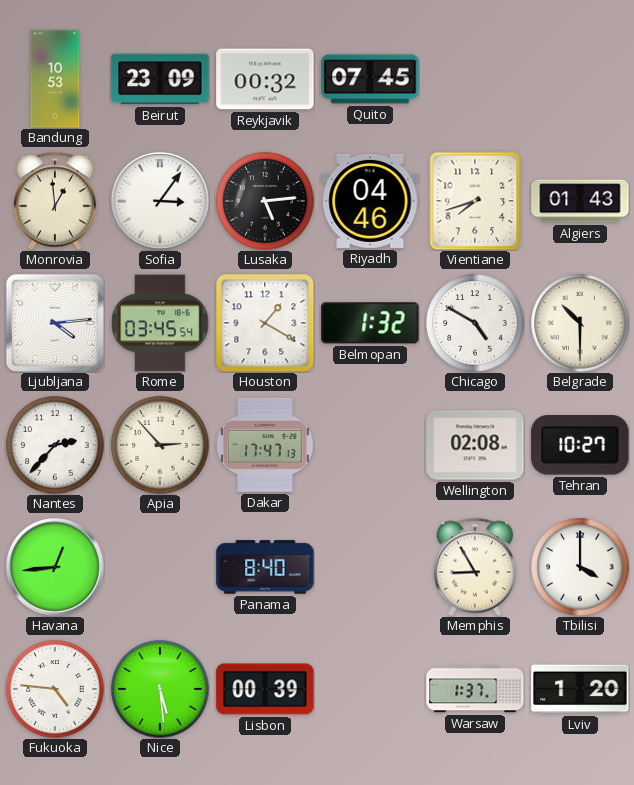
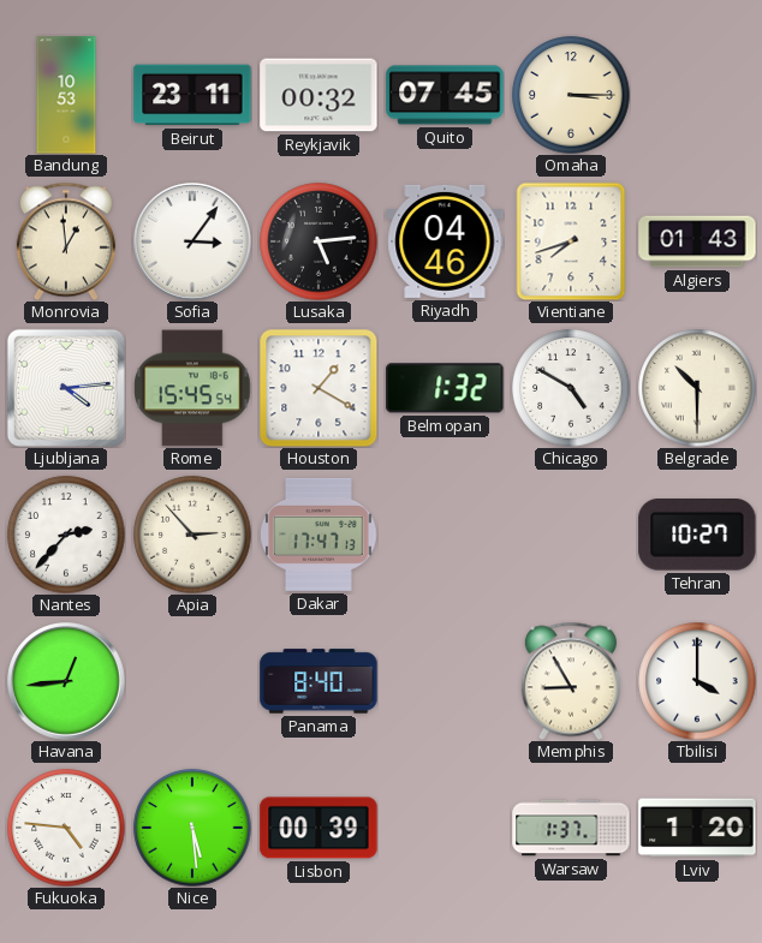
Beirut: 23:09 -> 23:11 (192, 95)
Omaha: none -> 3:15 (571, 95)
Rome: 03:45 -> 15:45 (192, 388)
Wellington: 02:08 -> none (475, 445)
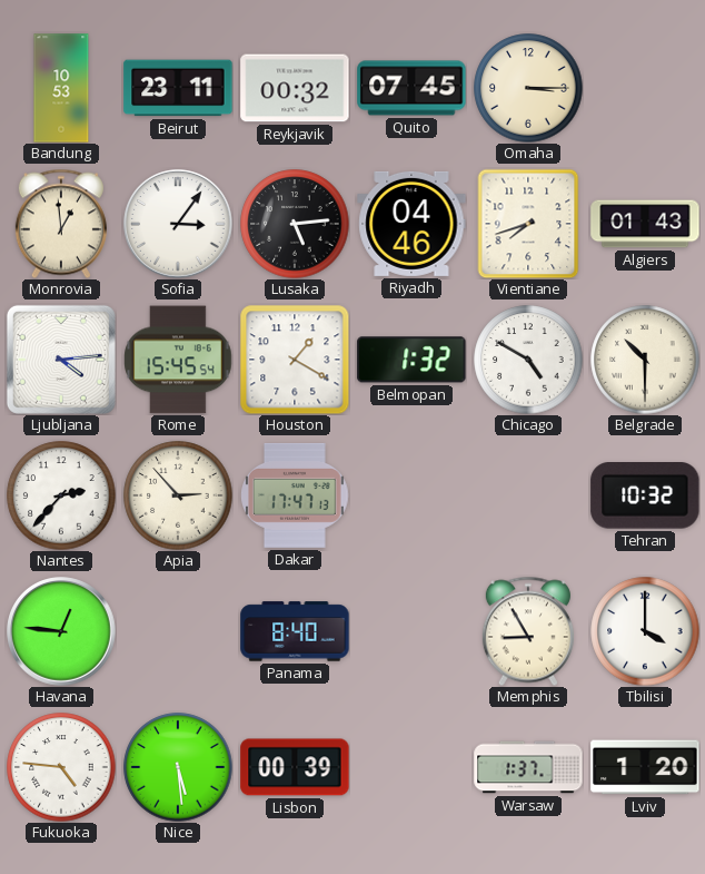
Tehran: 10:27 -> 10:32 (645, 497)
Havana: 12:44 -> 12:46 (61, 631)
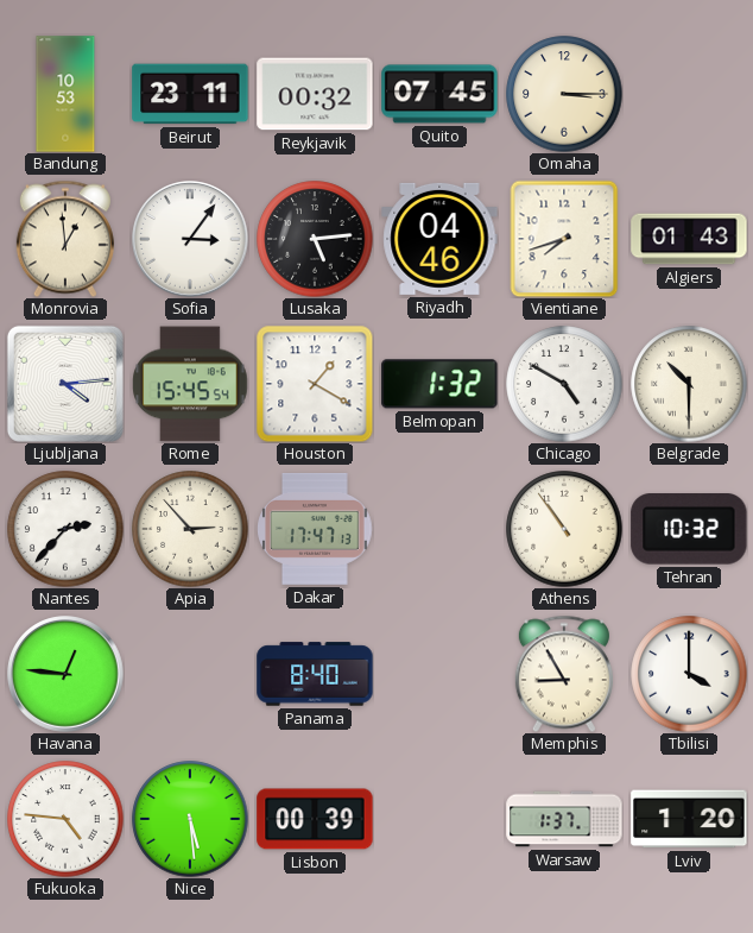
Athens: none -> 10:54 (564, 529)
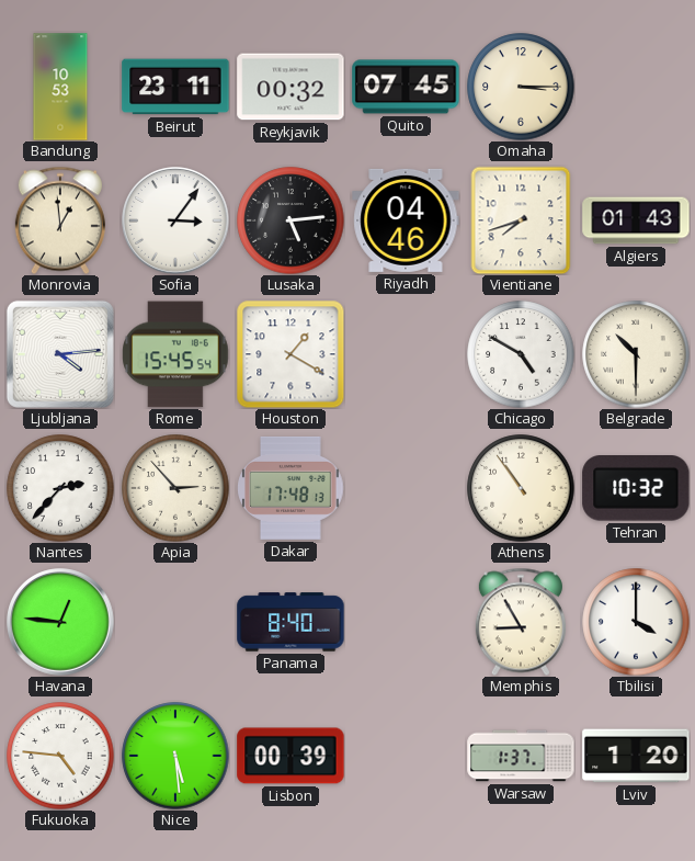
Belmopan: 1:32 -> none (439, 384)
Dakar: 17:47 -> 17:48 (290, 488)
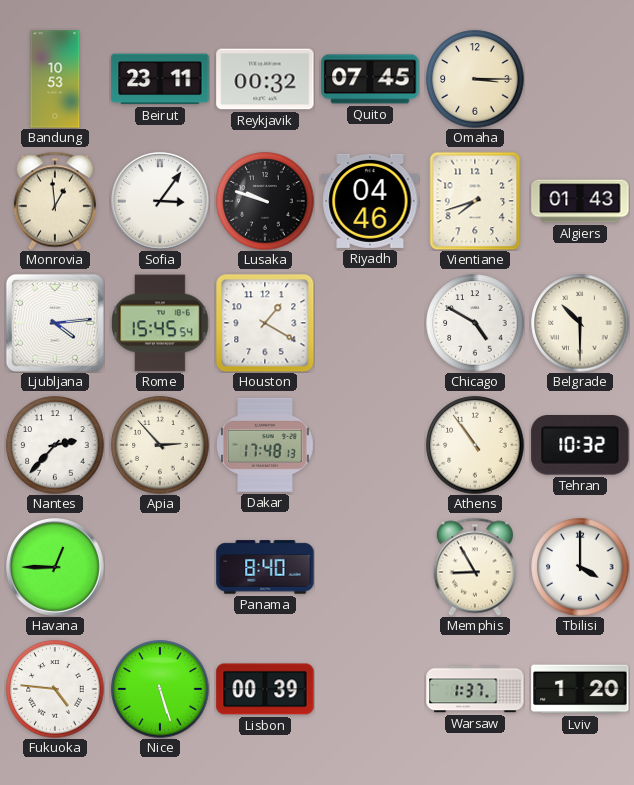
Lusaka: 5:14 -> 9:48 (265, 201)
Havana: 12:46 -> 12:45 (55, 567)
Nice: 5:29 -> 5:27 (160, 689)
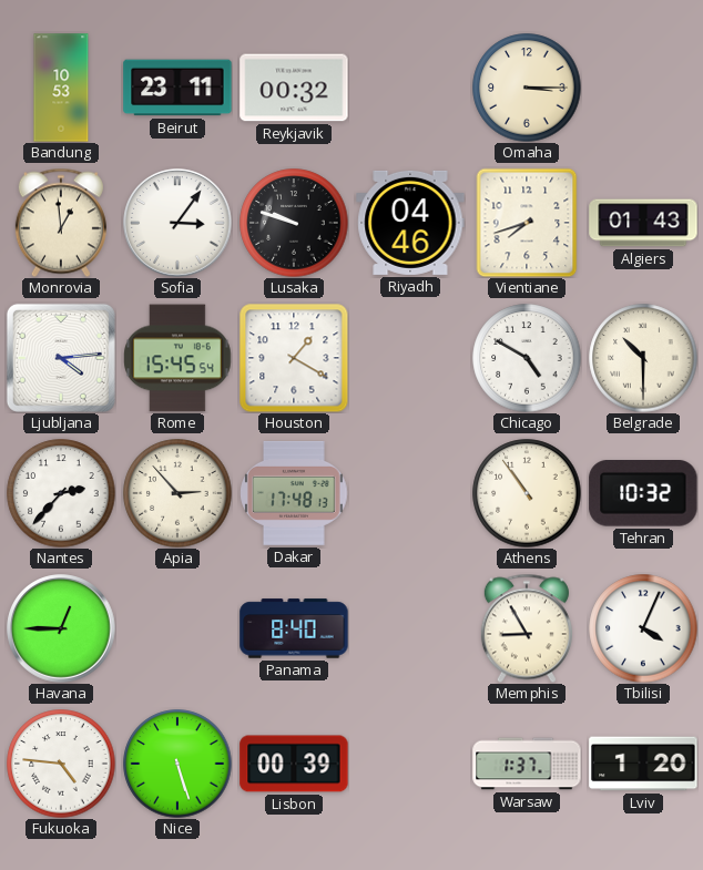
Quito: 07:45 -> none (370, 79)
Tbilisi: 4:00 -> 4:04 (643, 628)
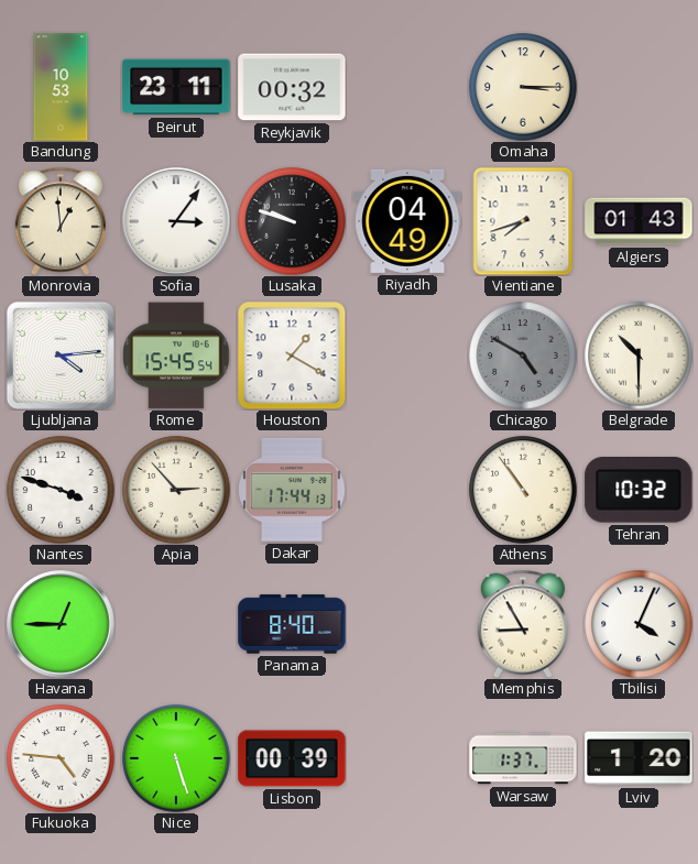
Riyadh: 04:46 -> 04:49 (407, 221)
Chicago dial: white -> grey (523, 356)
Nantes: 2:37 -> 3:48 (61, 490)
Dakar: 17:48 -> 17:44 (292, 490)
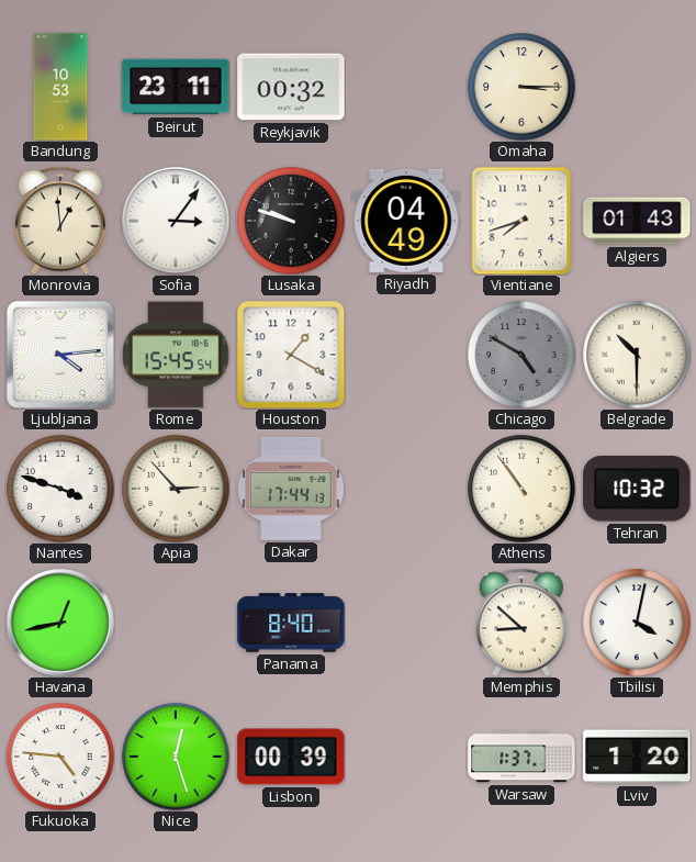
Havana: 12:45 -> 12:43 (60, 623)
Memphis: 8:55 -> 8:52 (521, 623)
Tbilisi: 4:04 -> 4:02 (637, 623)
Nice: 5:27 -> 12:27 (176, 757)
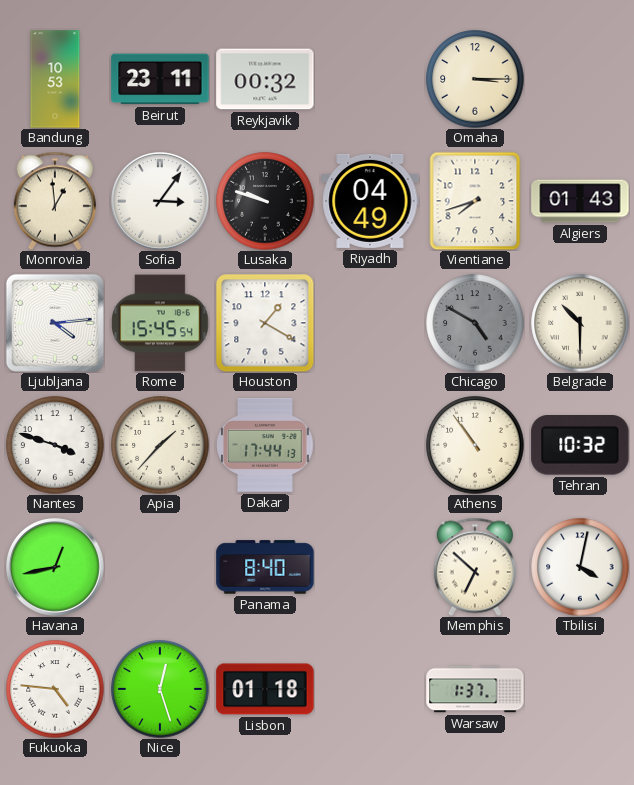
Apia: 2:53 -> 1:37 (160, 445)
Memphis: 8:52 -> 6:52 (475, 567)
Lisbon: 00:39 -> 01:18 (265, 689)
Lviv: 1:20 -> none (637, 757)
